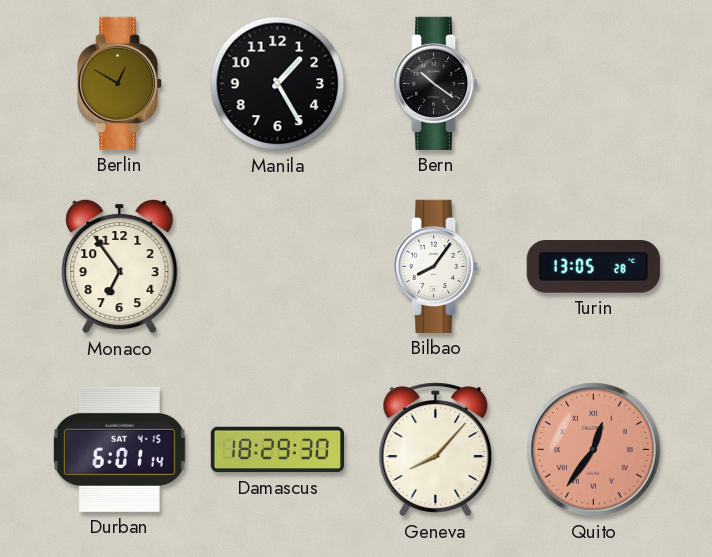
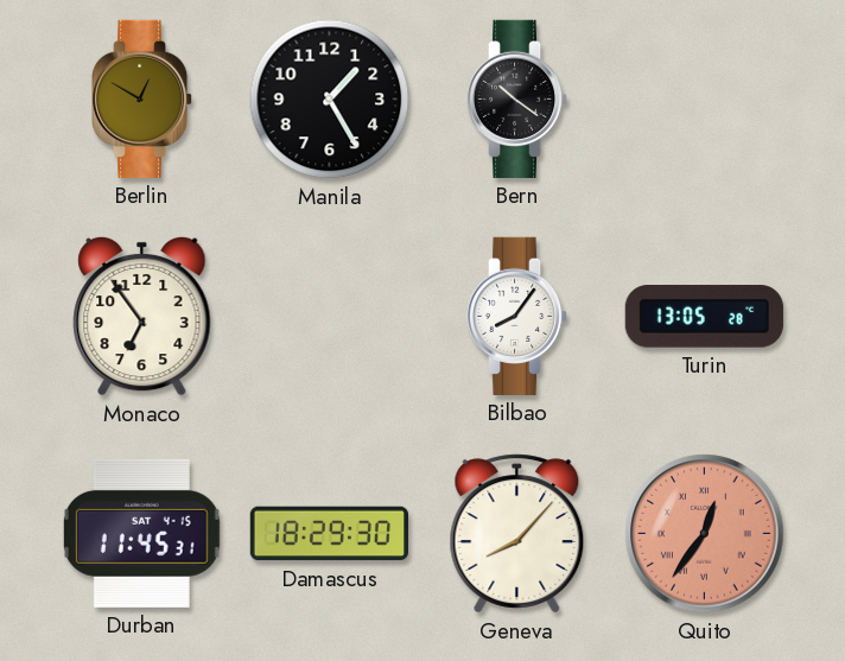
Durban: 6:01 -> 11:45 (141, 533)
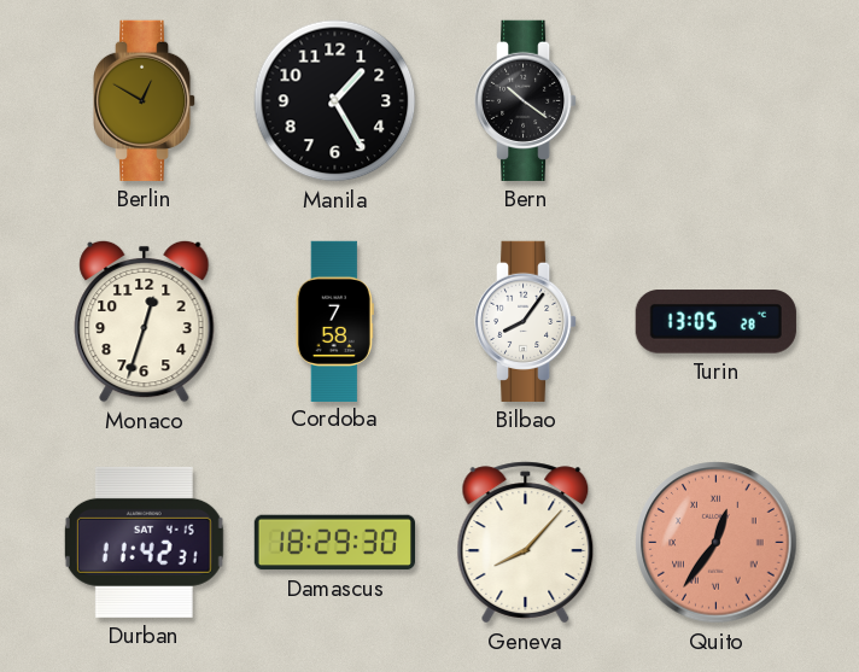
Monaco: 6:54 -> 12:33 (145, 321)
Cordoba: none -> 7:58 (334, 321)
Durban: 11:45 -> 11:42 (144, 542)
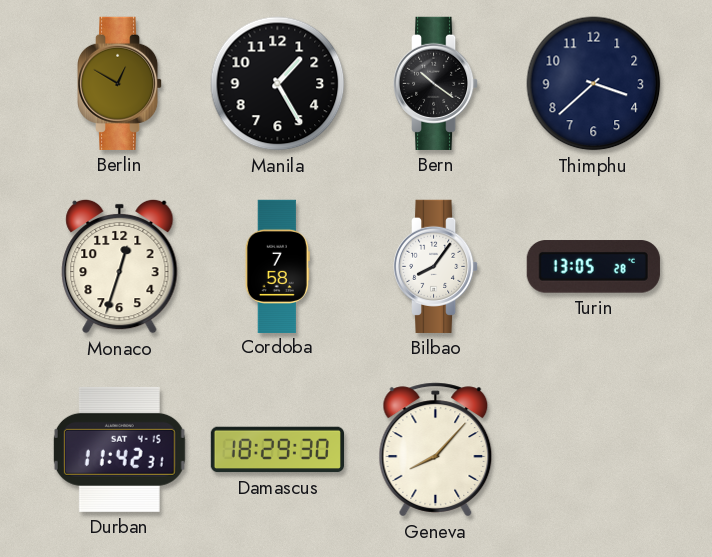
Thimphu: none -> 3:38 (594, 84)
Quito: 12:36 -> none (717, 543)
